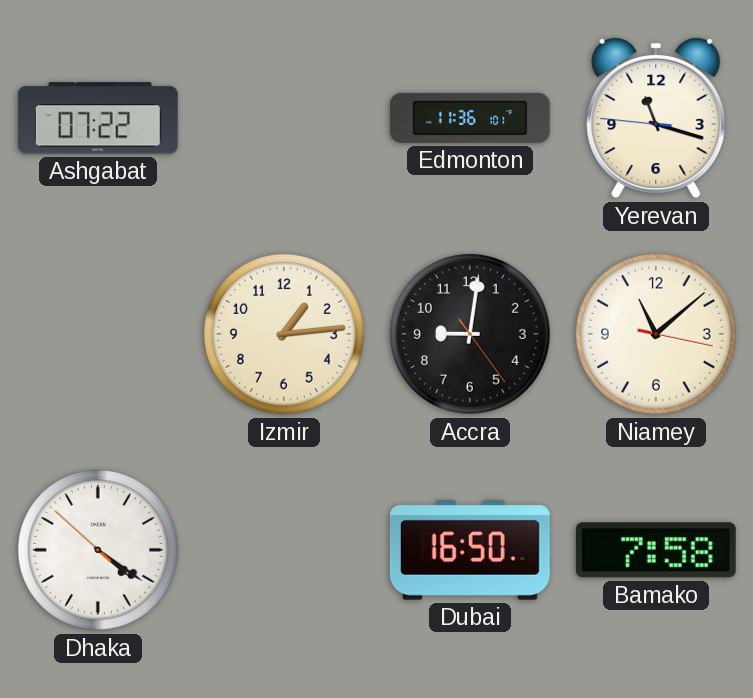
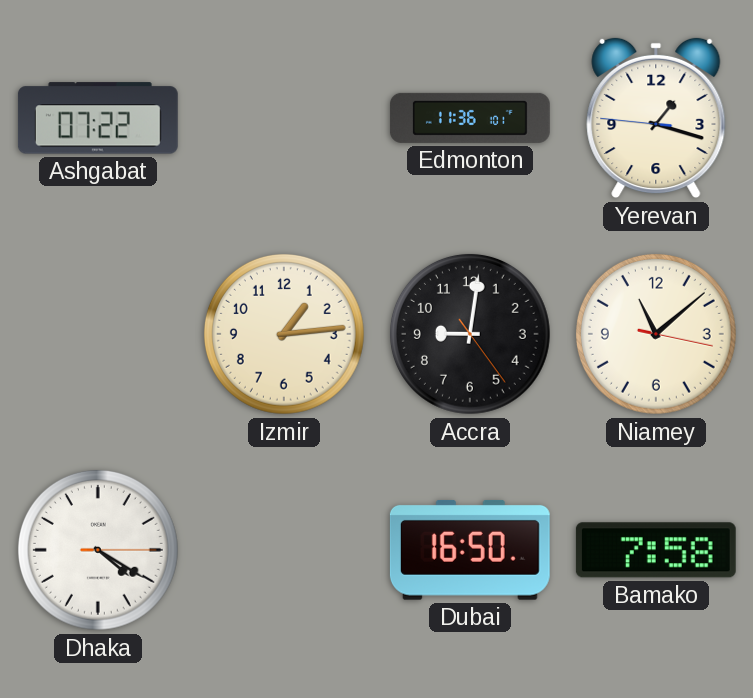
Yerevan: 11:17 -> 1:17 (656, 118)
Dhaka: 4:20:52 -> 4:20:15 (98, 550)
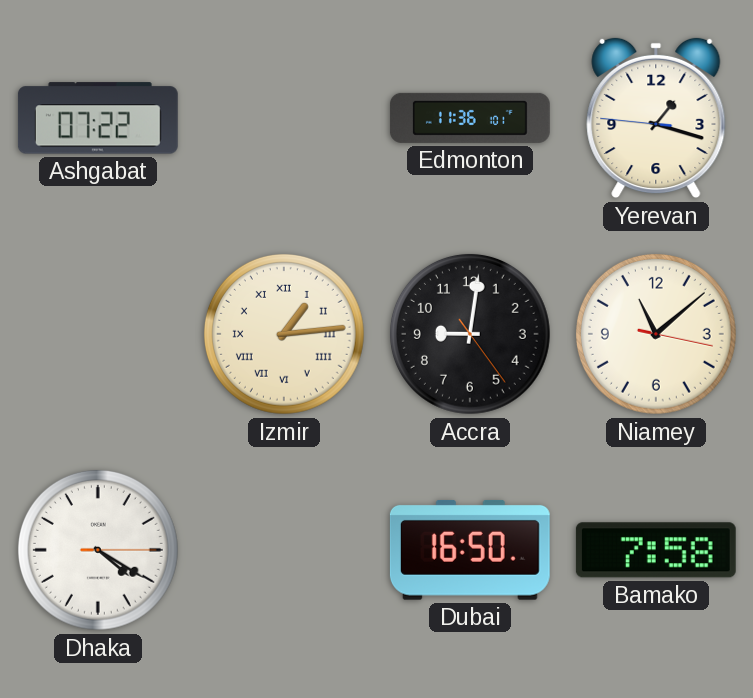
Izmir numerals: Arabic -> Roman (284, 334)
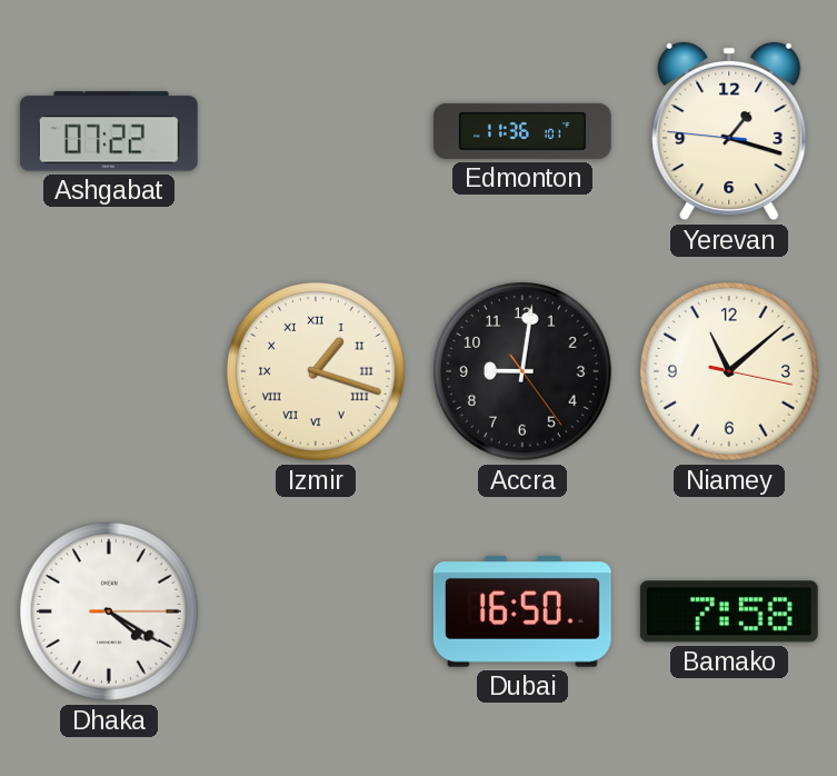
Izmir: 1:14 -> 1:18 (316, 371)
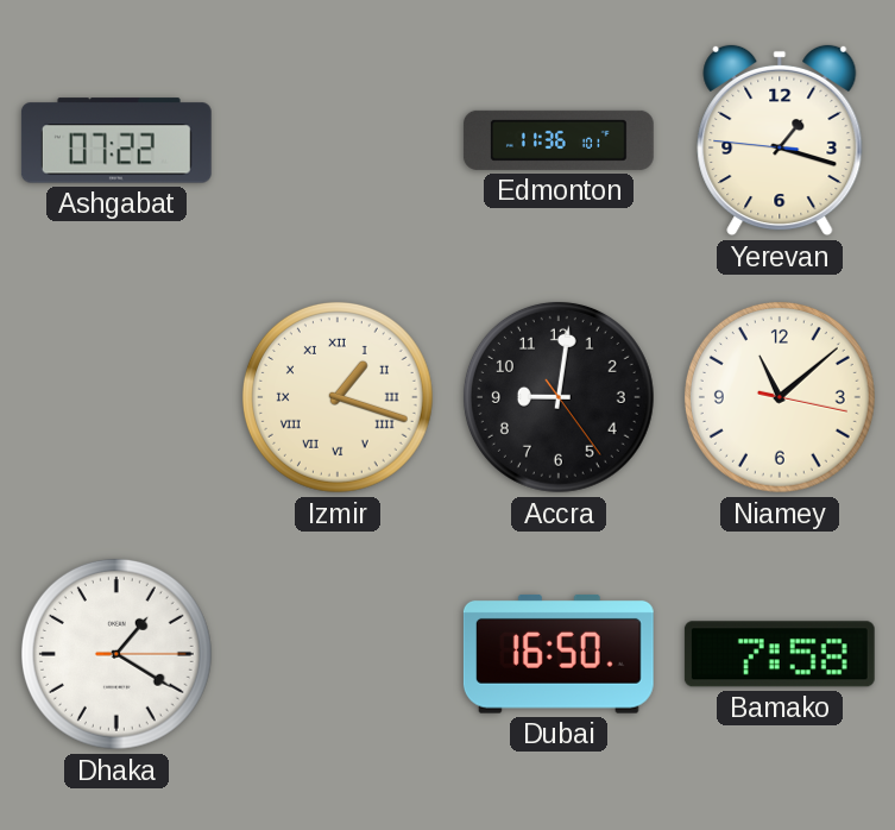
Dhaka: 4:20 -> 1:20 (116, 654)
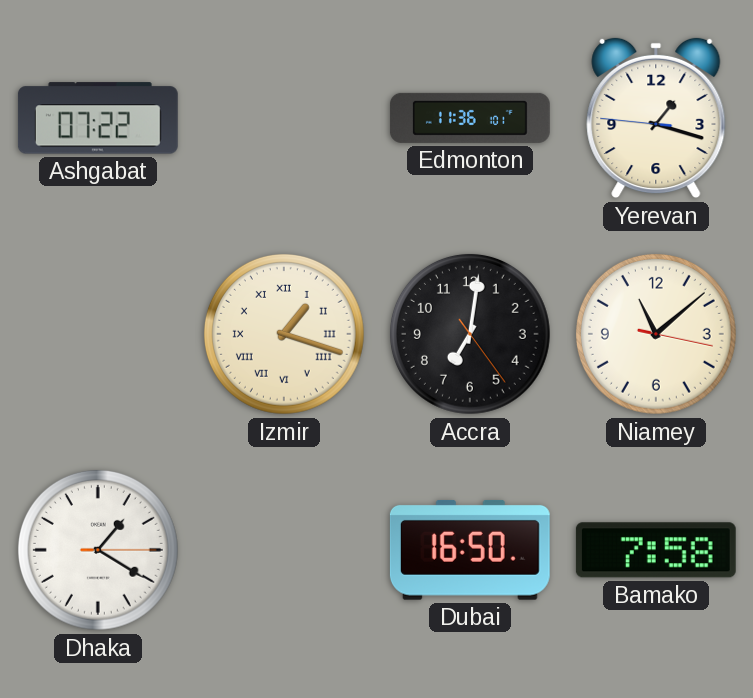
Accra: 9:01 -> 7:01 (470, 334)
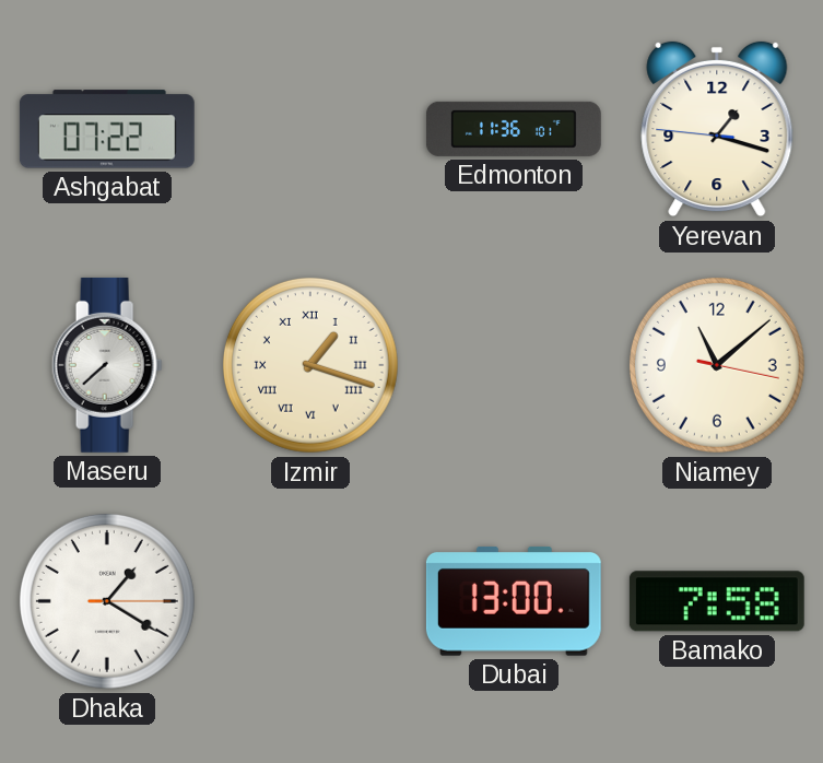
Maseru: none -> 7:38 (107, 365)
Accra: 7:01 -> none (470, 334)
Dubai: 16:50 -> 13:00 (514, 601)
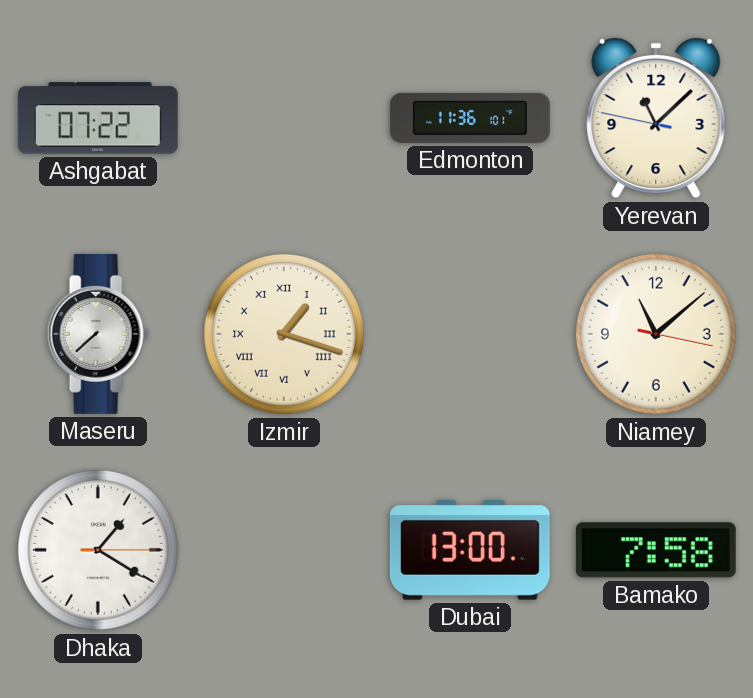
Yerevan: 1:17 -> 11:07 (656, 118)
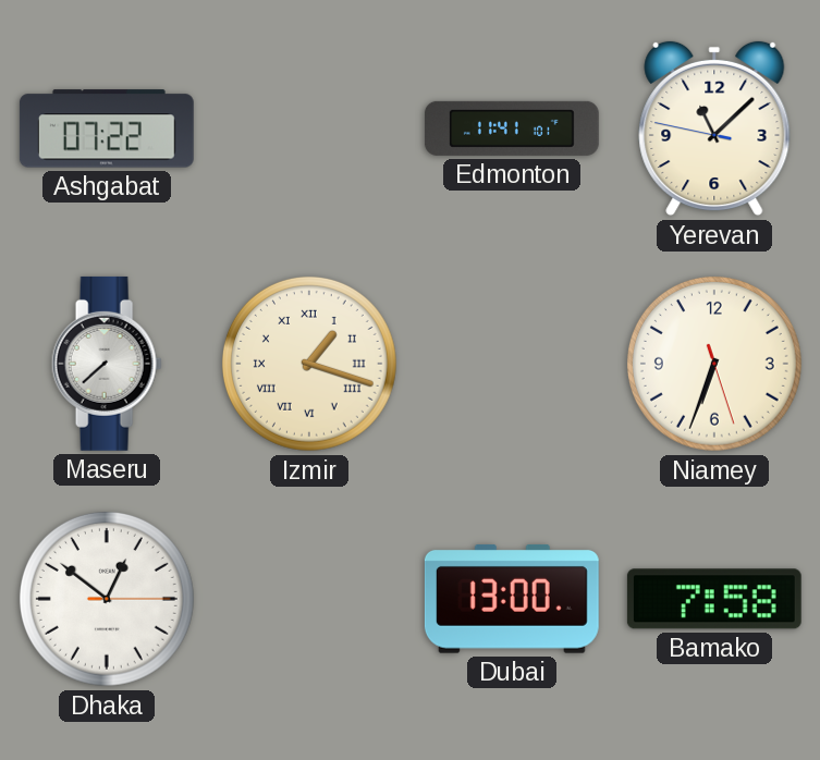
Edmonton: 11:36 -> 11:41 (512, 128)
Niamey: 11:08 -> 6:33 (714, 364)
Dhaka: 1:20 -> 12:51 (107, 599)
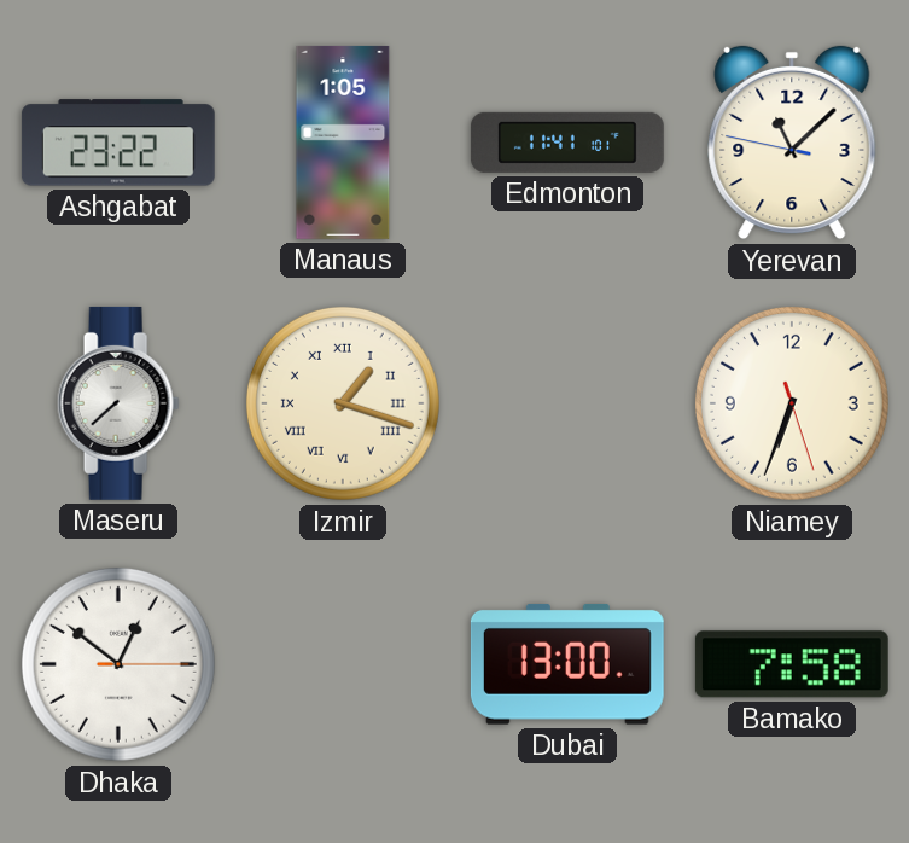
Ashgabat: 07:22 -> 23:22 (118, 143)
Manaus: none -> 1:05 (343, 143)
